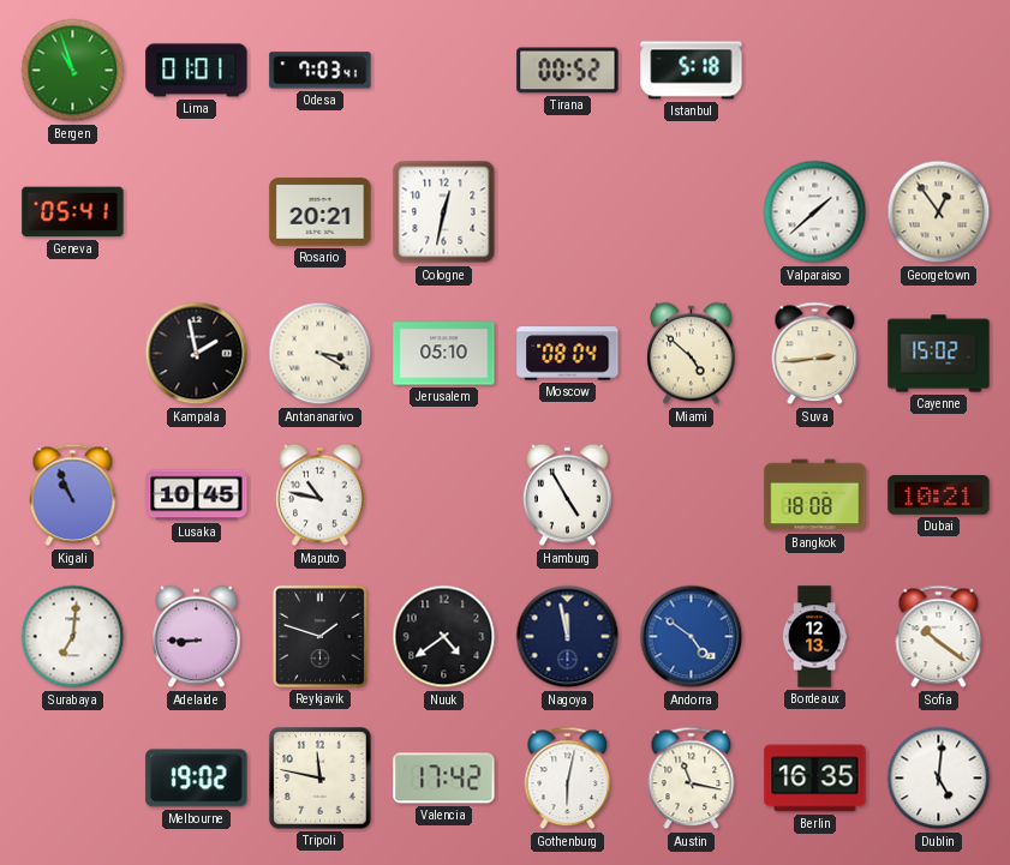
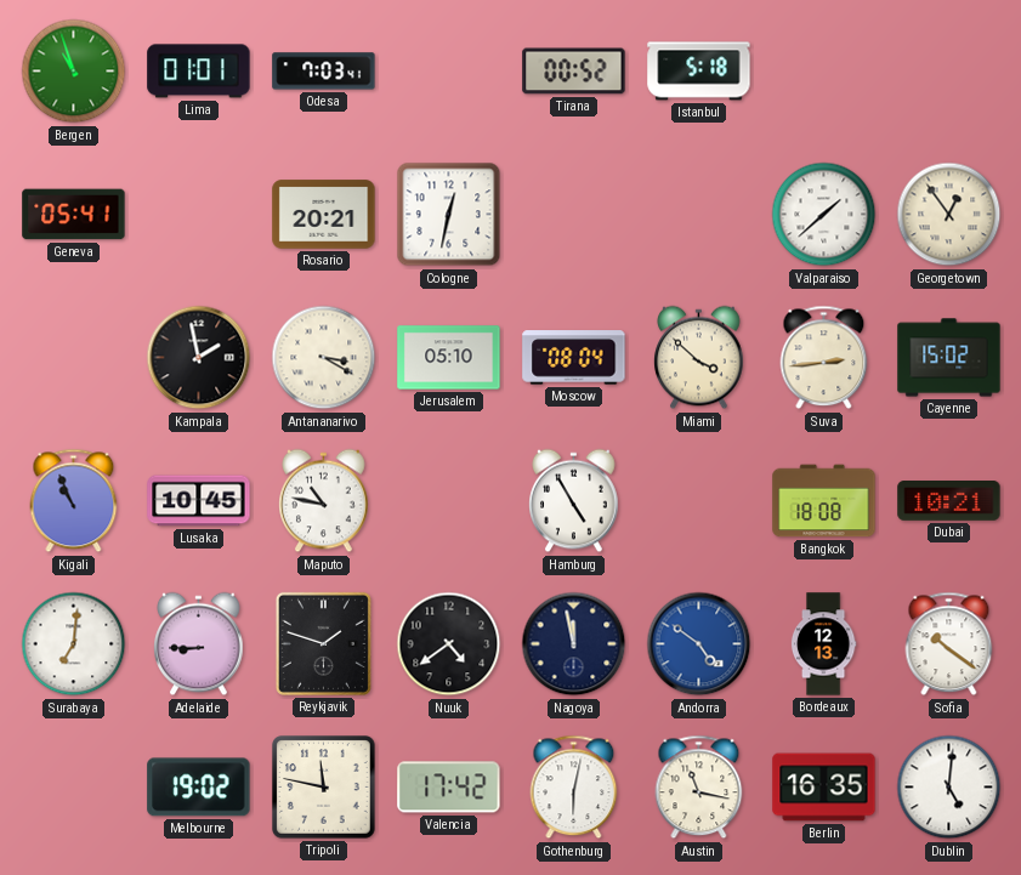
Miami: 4:52 -> 3:52 (699, 358)
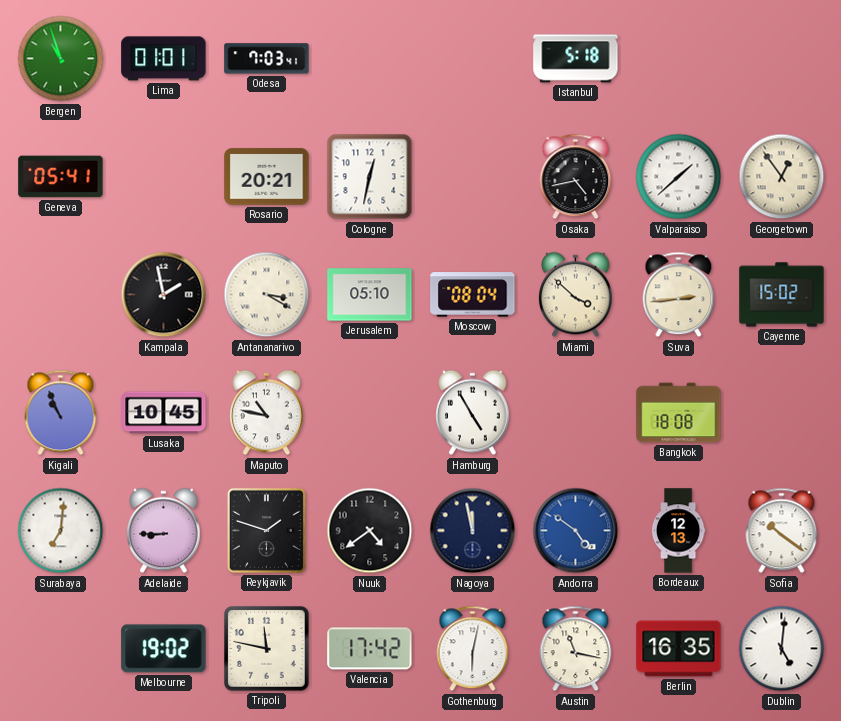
Tirana: 00:52 -> none (574, 72)
Osaka: none -> 4:43 (576, 177)
Dubai: 10:21 -> none (949, 501)
